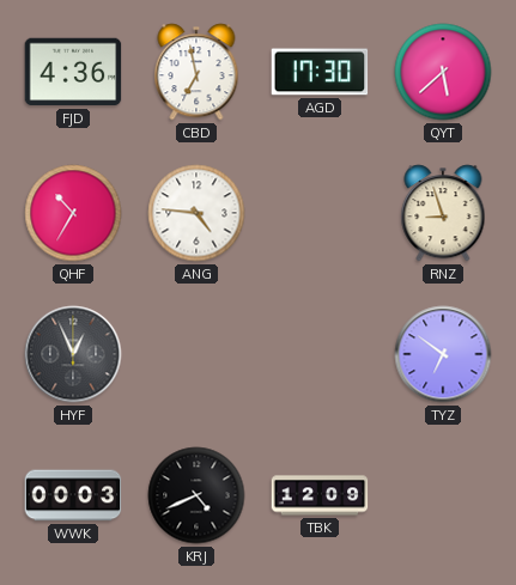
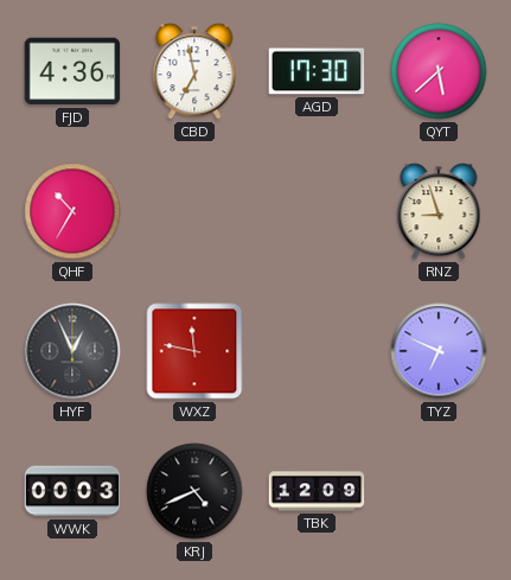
ANG: 4:46 -> none (196, 213)
WXZ: none -> 11:47 (194, 351)
TYZ: 6:51 -> 6:49 (439, 351)
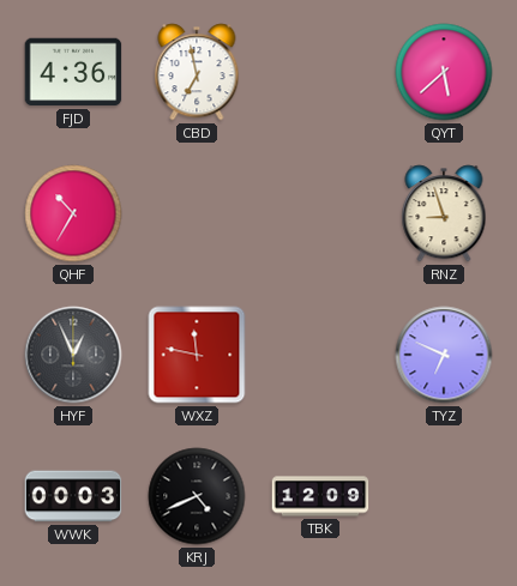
AGD: 17:30 -> none (317, 71)
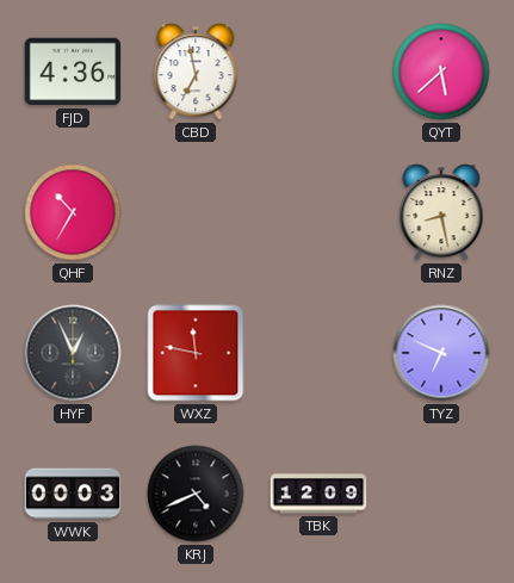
RNZ: 8:57 -> 8:28 (441, 212)
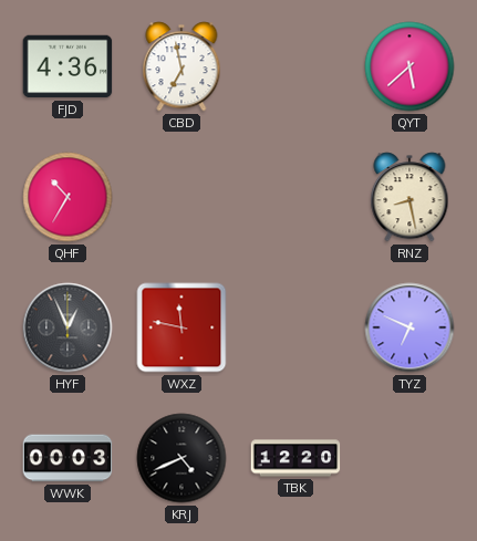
TBK: 12:09 -> 12:20 (295, 458)
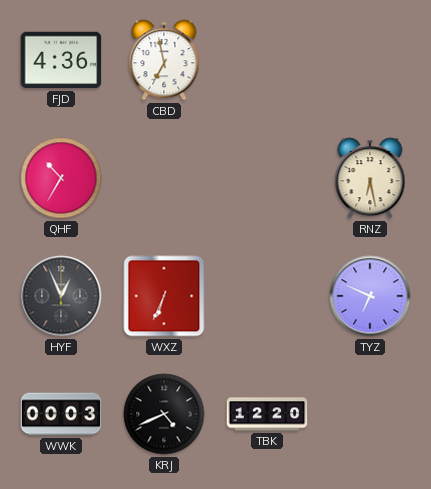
QYT: 5:38 -> none (409, 66)
RNZ: 8:28 -> 6:28 (370, 178)
WXZ: 11:47 -> 6:34 (164, 296)
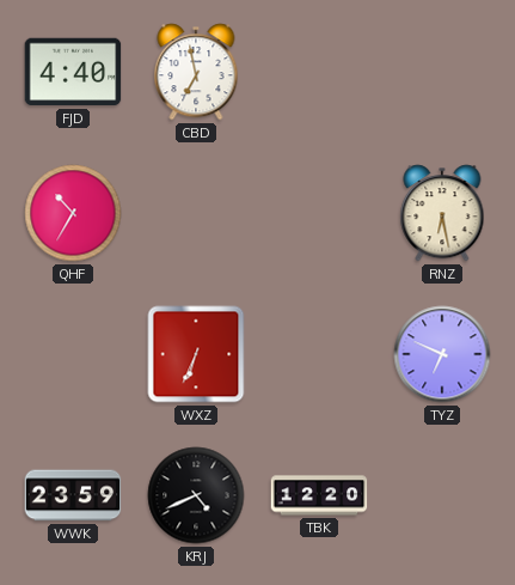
FJD: 4:36 -> 4:40 (73, 72)
HYF: 12:56 -> none (61, 296)
WWK: 00:03 -> 23:59 (73, 495)
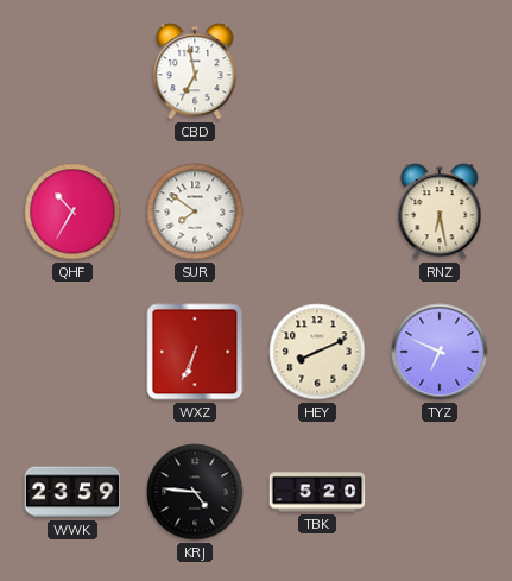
FJD: 4:40 -> none (73, 72)
SUR: none -> 7:51 (195, 211)
HEY: none -> 8:11 (317, 352)
KRJ: 4:41 -> 4:46 (195, 492)
TBK: 12:20 -> 5:20 (317, 492)
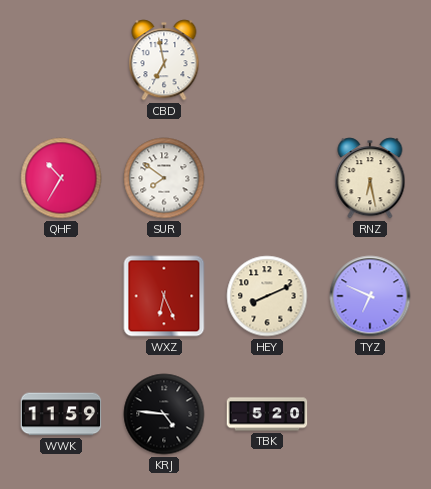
WXZ: 6:34 -> 6:26 (164, 296)
WWK: 23:59 -> 11:59 (61, 414)
